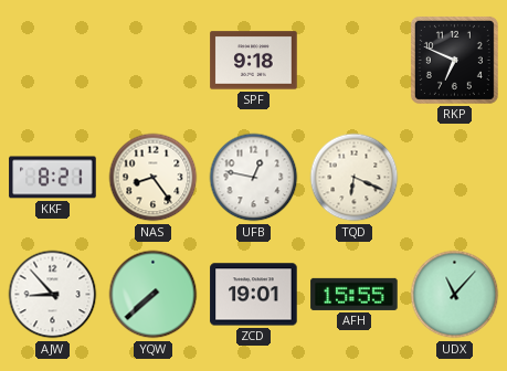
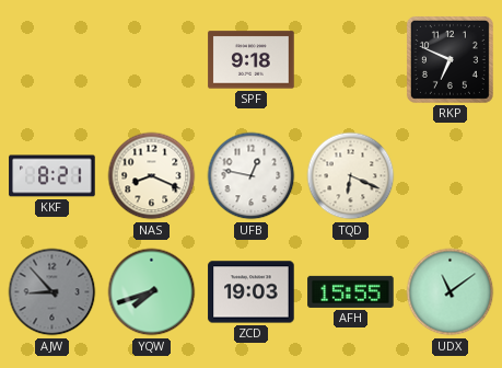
NAS: 8:24 -> 8:19 (152, 176)
AJW dial: white -> grey (52, 292)
YQW: 7:38 -> 7:42 (152, 292)
ZCD: 19:01 -> 19:03 (252, 292)
UDX: 11:07 -> 11:09 (451, 292)
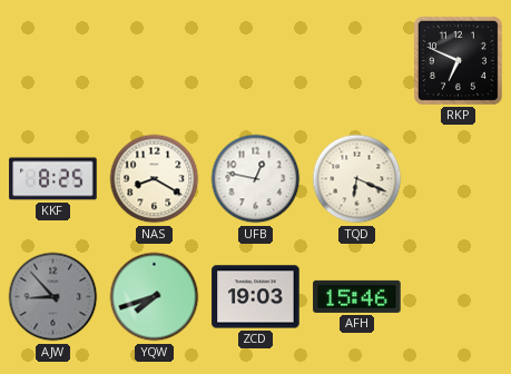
SPF: 9:18 -> none (252, 60)
KKF: 8:21 -> 8:25 (53, 179)
NAS: 8:19 -> 8:20 (155, 179)
AFH: 15:55 -> 15:46 (357, 296)
UDX: 11:09 -> none (451, 292)
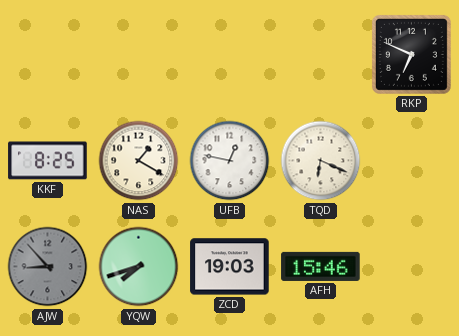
NAS: 8:20 -> 1:20 (139, 161)
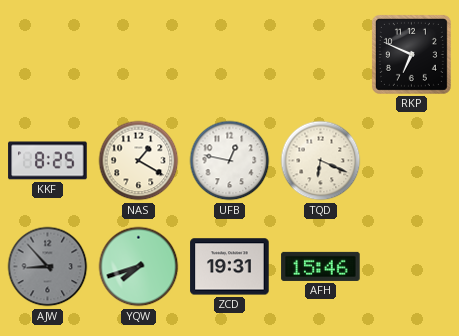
ZCD: 19:03 -> 19:31 (230, 267)
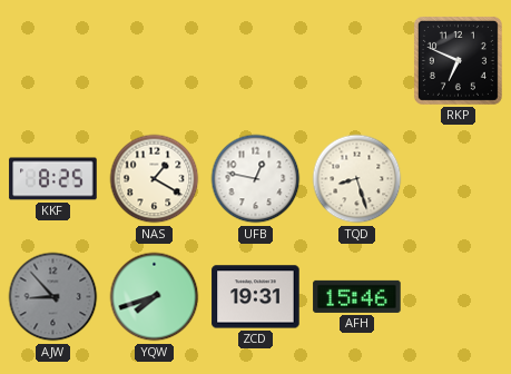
TQD: 6:19 -> 8:27 (357, 179)
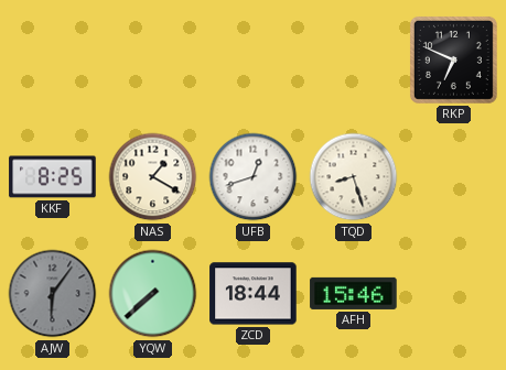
UFB: 12:47 -> 12:42 (254, 177)
AJW: 8:53 -> 6:06 (53, 294)
YQW: 7:42 -> 7:38 (153, 294)
ZCD: 19:31 -> 18:44 (254, 294)
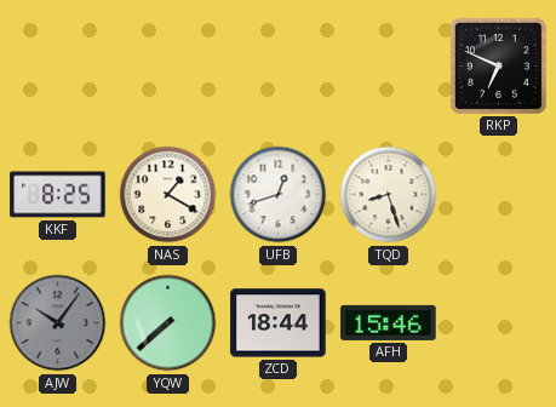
AJW: 6:06 -> 10:06 (58, 323)
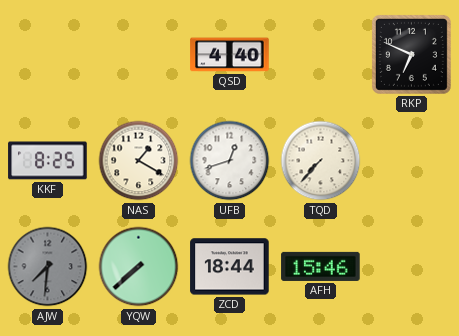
QSD: none -> 4:40 (230, 55)
TQD: 8:27 -> 7:37 (321, 161)
AJW: 10:06 -> 7:31 (48, 267)
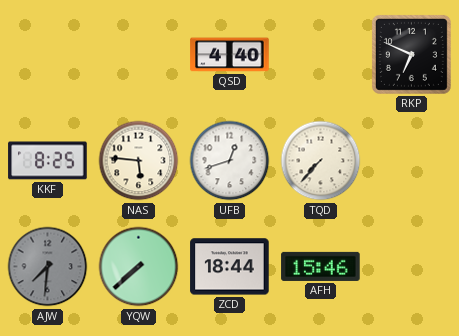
NAS: 1:20 -> 5:46 (139, 161)
